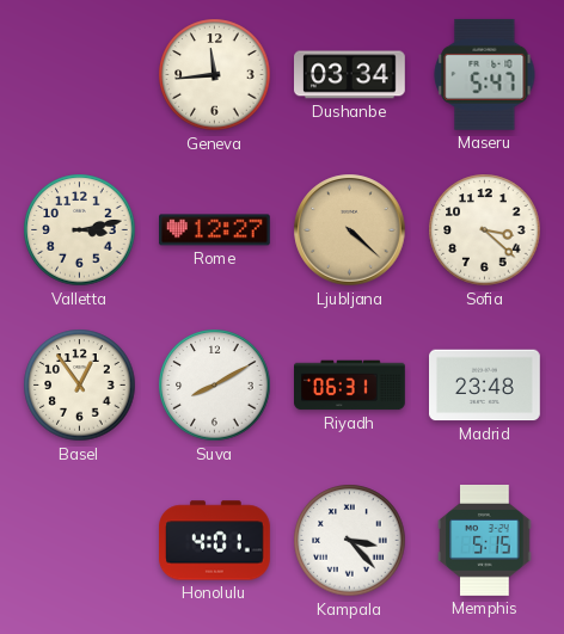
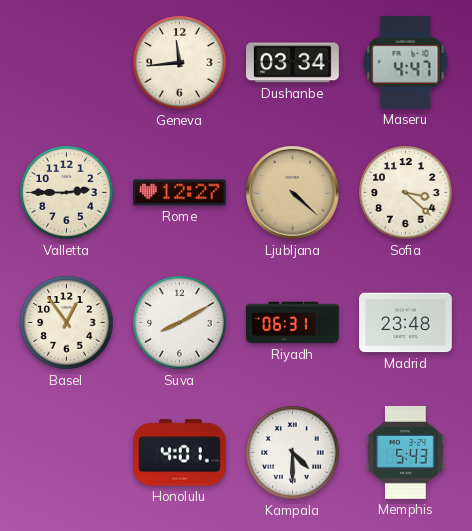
Maseru: 5:47 -> 4:47 (406, 62)
Valletta: 3:13 -> 2:45 (67, 193)
Kampala: 3:23 -> 4:30 (293, 453)
Memphis: 5:15 -> 5:43 (406, 453)
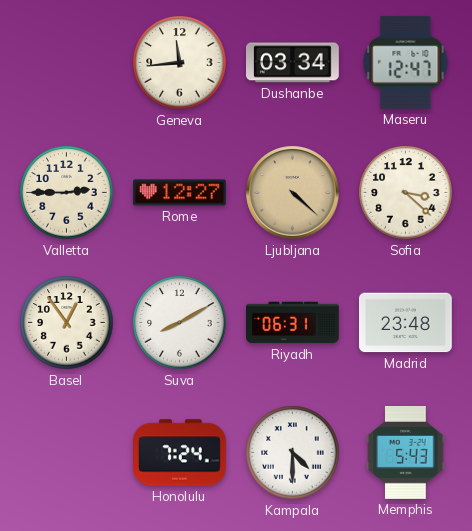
Maseru: 4:47 -> 12:47 (406, 62)
Honolulu: 4:01 -> 7:24 (180, 453)
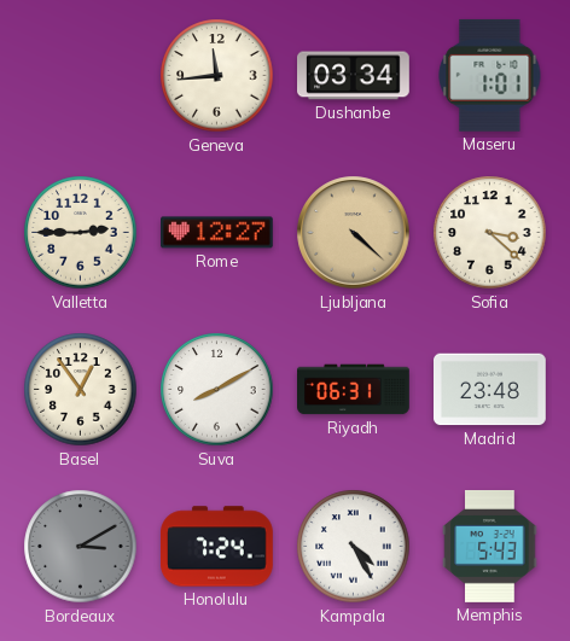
Maseru: 12:47 -> 1:01 (490, 75)
Bordeaux: none -> 3:10 (81, 547)
Kampala: 4:30 -> 4:25 (354, 547)
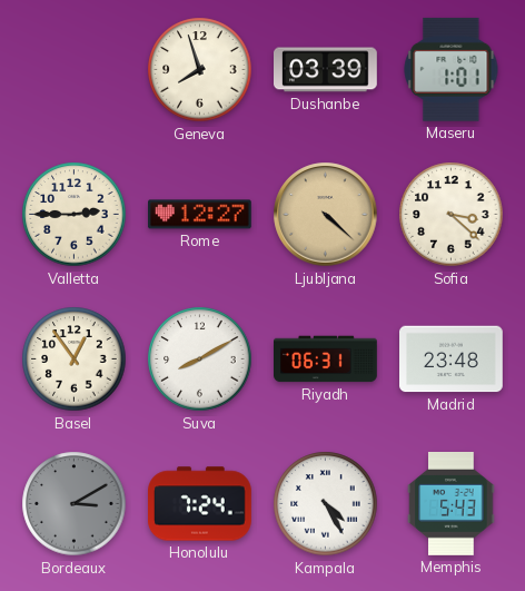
Geneva: 11:44 -> 7:57 (200, 70)
Dushanbe: 03:34 -> 03:39 (326, 70)
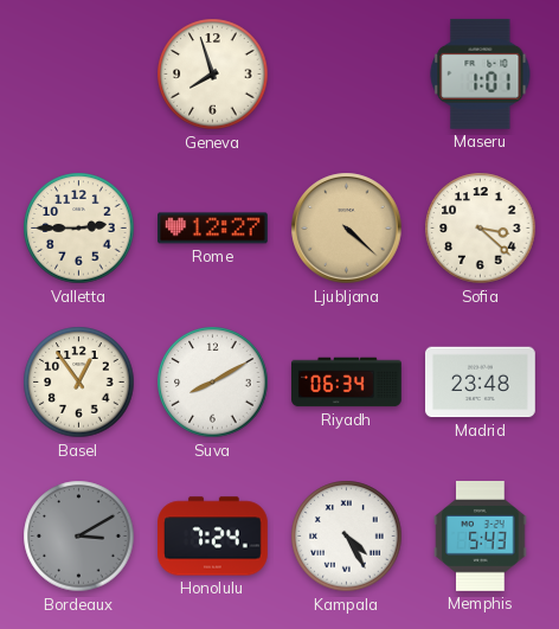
Dushanbe: 03:39 -> none (326, 70)
Riyadh: 06:31 -> 06:34 (347, 383)
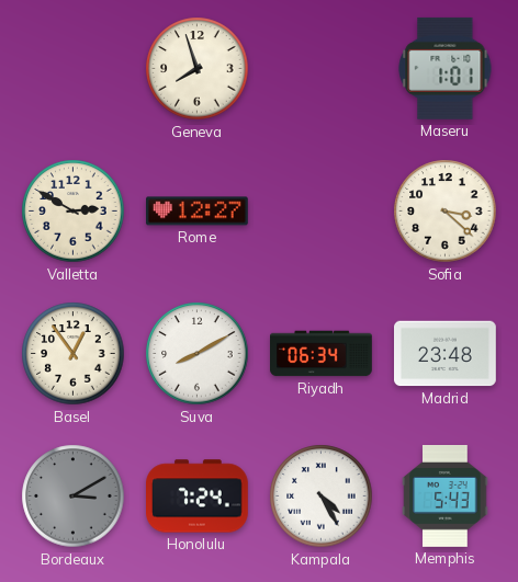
Valletta: 2:45 -> 2:50 (74, 212)
Ljubljana: 4:22 -> none (347, 229)
